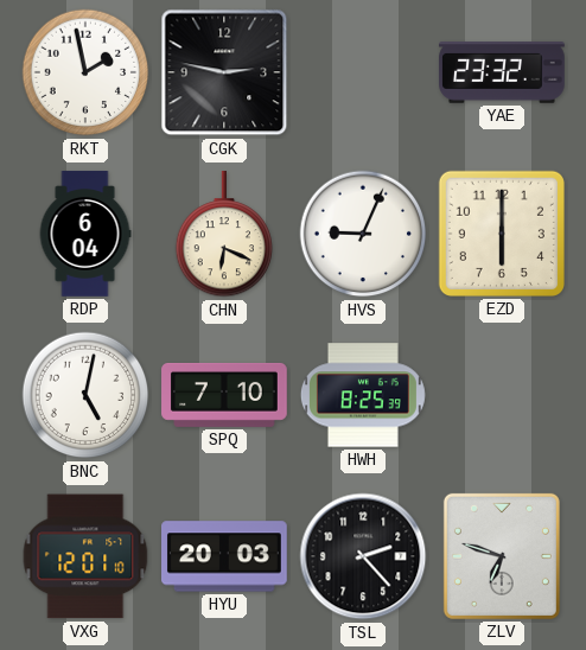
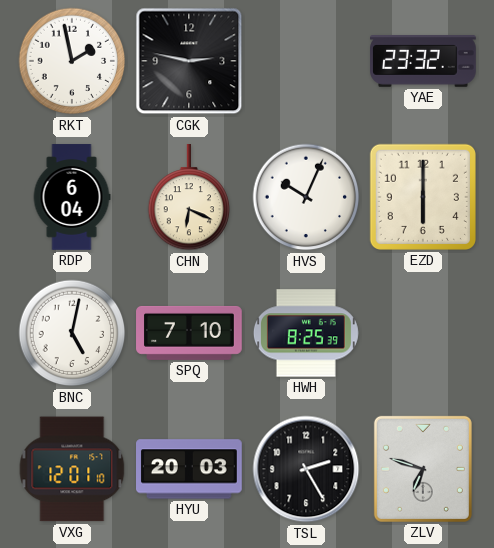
HVS: 9:04 -> 10:04 (306, 197)
TSL: 2:23 -> 2:25 (306, 469)
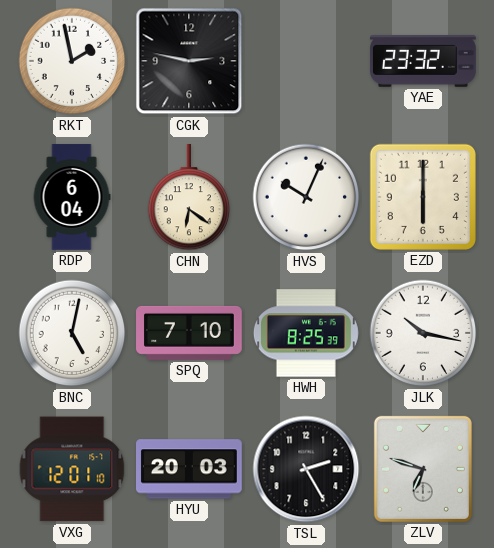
CHN: 6:19 -> 6:21 (189, 198)
JLK: none -> 10:17 (423, 333)
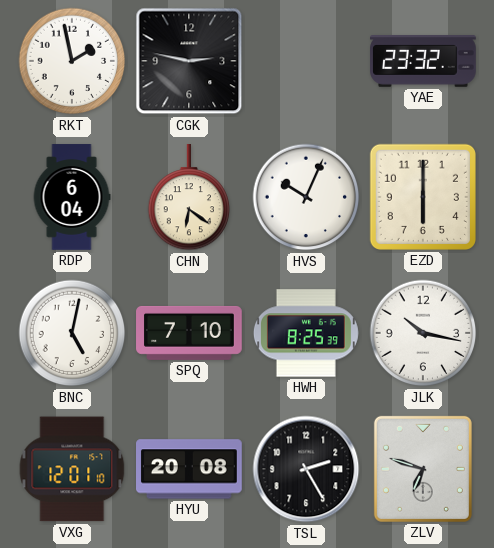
HYU: 20:03 -> 20:08 (190, 469)
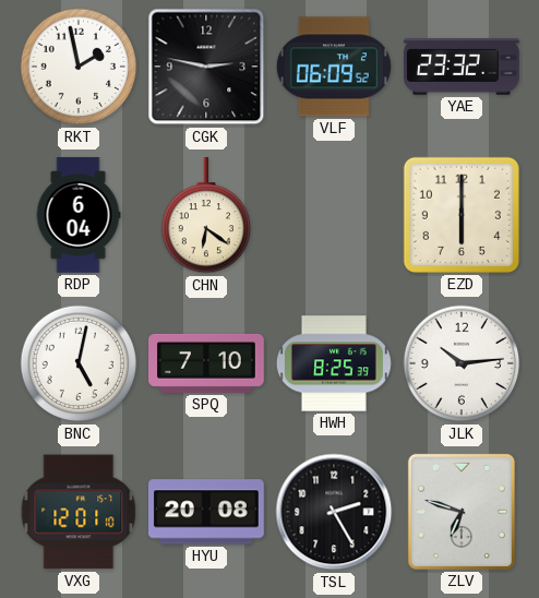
VLF: none -> 06:09 (334, 67)
HVS: 10:04 -> none (306, 197)
JLK: 10:17 -> 10:14 (462, 363)
